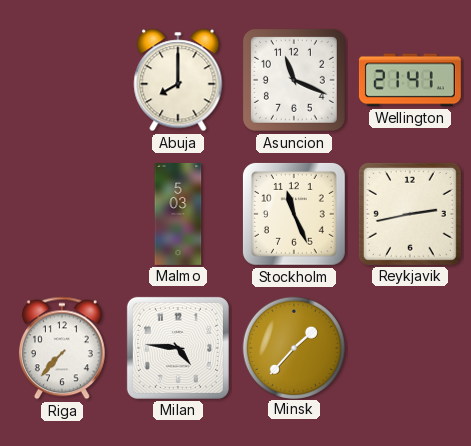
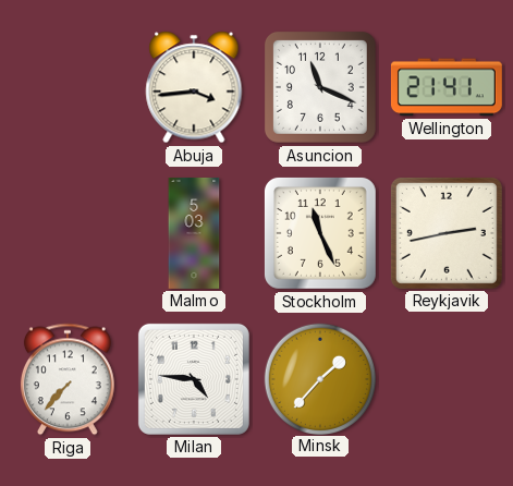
Abuja: 8:00 -> 3:44 (194, 87)
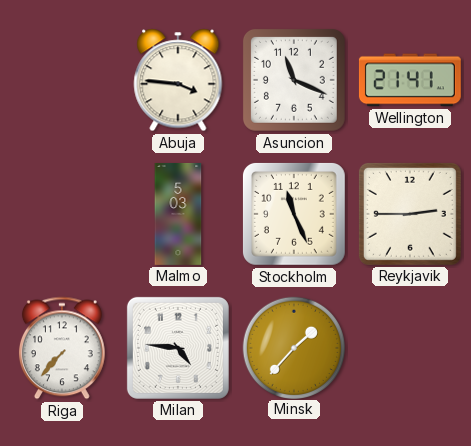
Abuja: 3:44 -> 3:46 (178, 80)
Reykjavik: 2:43 -> 2:45 (410, 214)
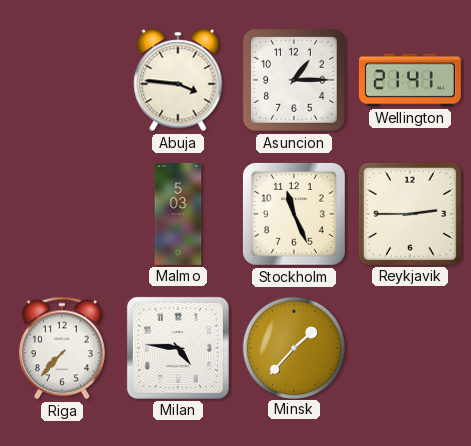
Asuncion: 11:19 -> 1:15 (294, 80)
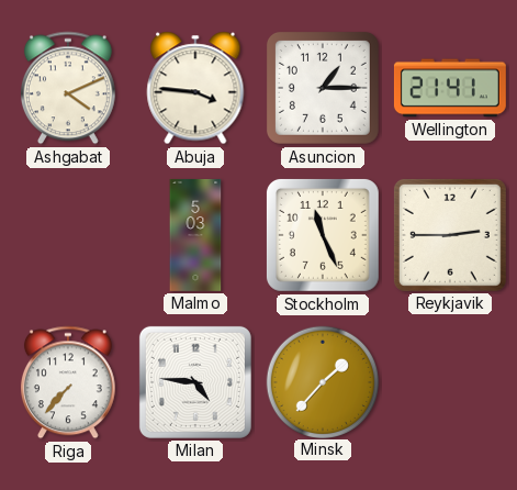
Ashgabat: none -> 4:11 (68, 88)
